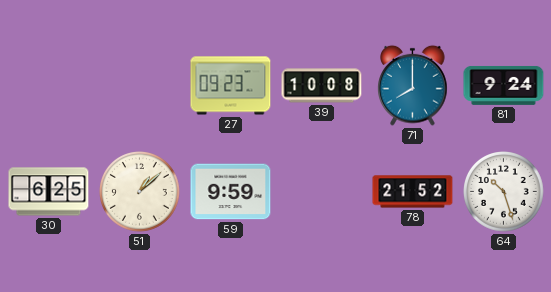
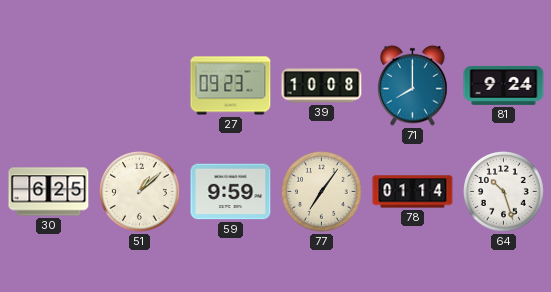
77: none -> 7:06 (322, 192)
78: 21:52 -> 01:14 (413, 192)
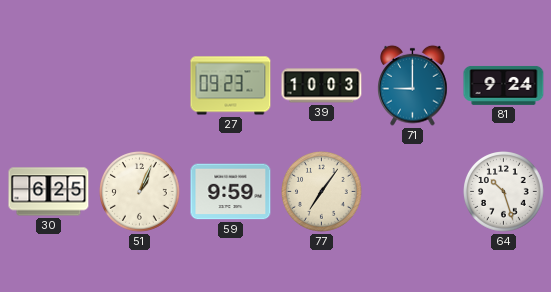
39: 10:08 -> 10:03 (322, 86)
71: 8:00 -> 9:00 (413, 85)
51: 1:08 -> 1:04 (140, 192)
78: 01:14 -> none (413, 192)
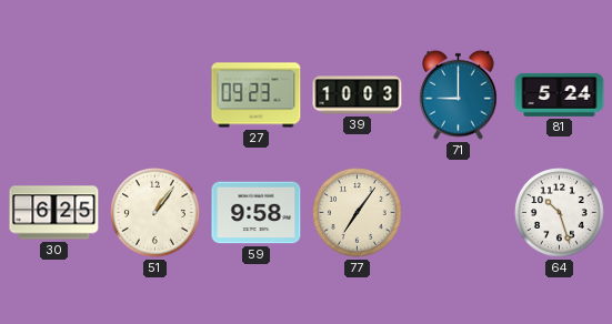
81: 9:24 -> 5:24 (560, 94)
51: 1:04 -> 1:06 (155, 213)
59: 9:59 -> 9:58 (257, 213)
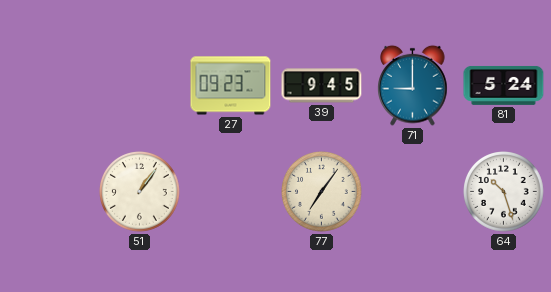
39: 10:03 -> 9:45 (322, 86)
30: 6:25 -> none (54, 213)
59: 9:58 -> none (257, 213)
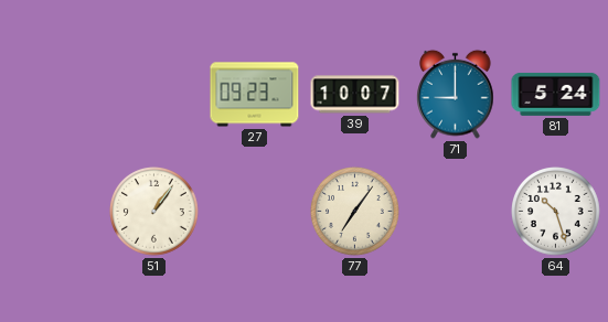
39: 9:45 -> 10:07 (355, 95)
